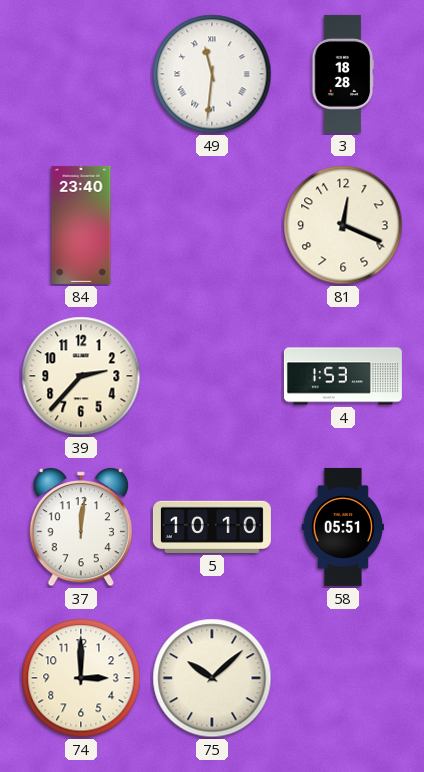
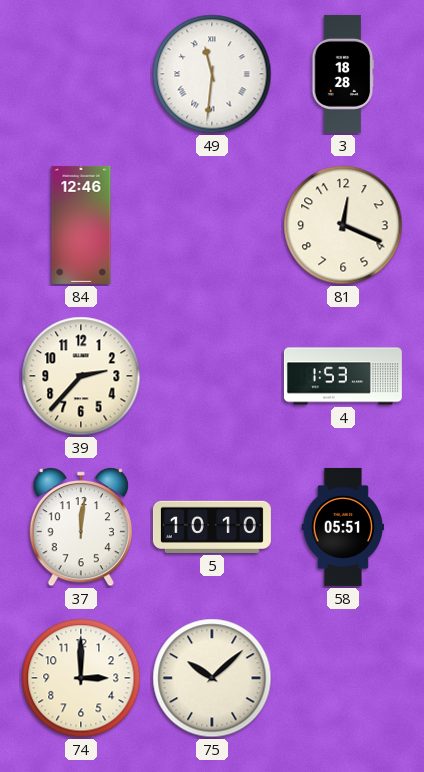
84: 23:40 -> 12:46 (81, 225)
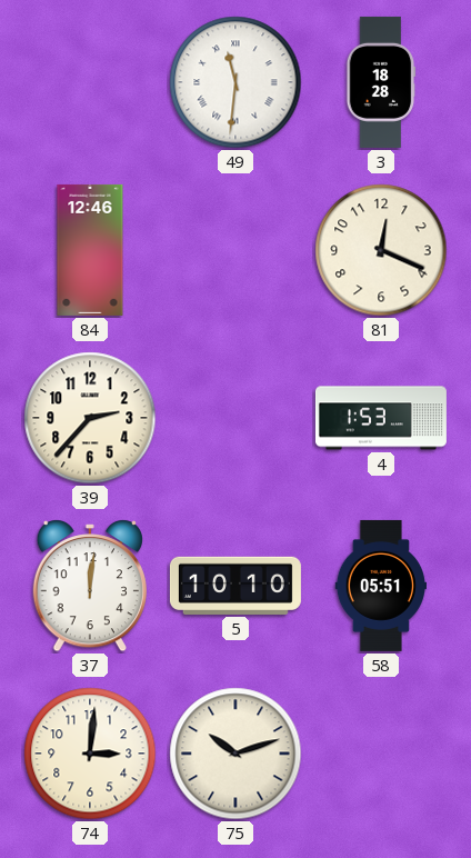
74: 3:00 -> 3:01 (90, 754)
75: 10:08 -> 10:12 (235, 754)
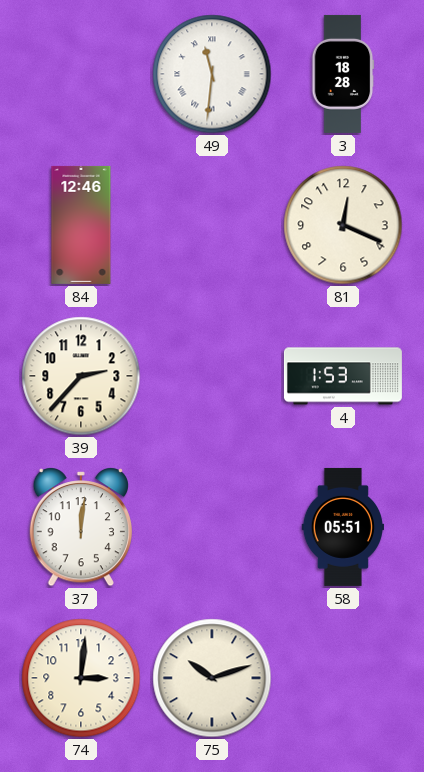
5: 10:10 -> none (235, 586)
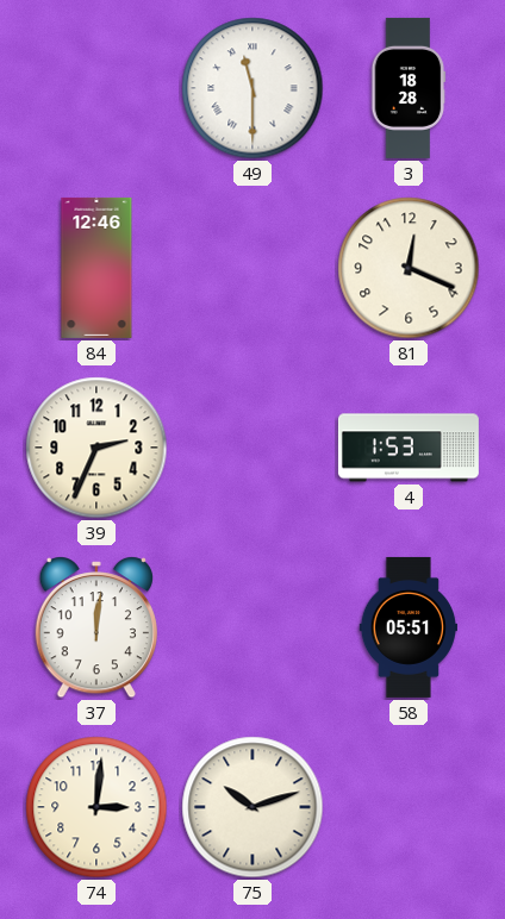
49: 11:31 -> 11:30 (253, 88)
39: 2:37 -> 2:34 (96, 448)
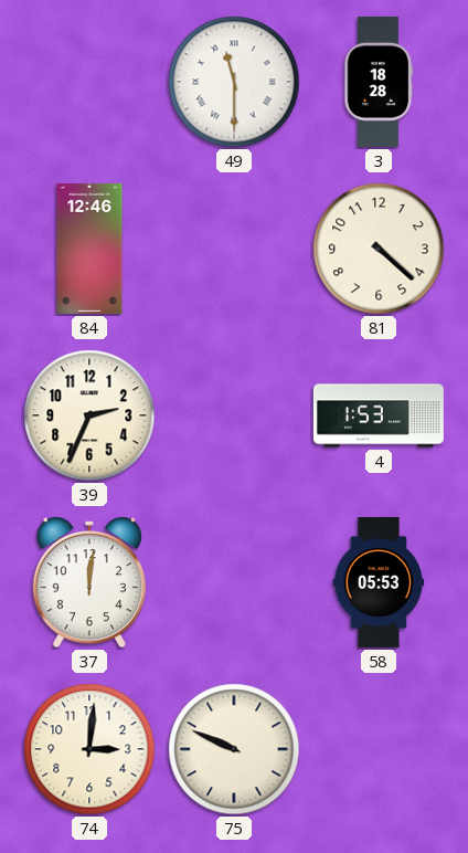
81: 12:19 -> 4:22 (379, 249)
58: 05:51 -> 05:53 (379, 582)
75: 10:12 -> 9:49 (234, 749)
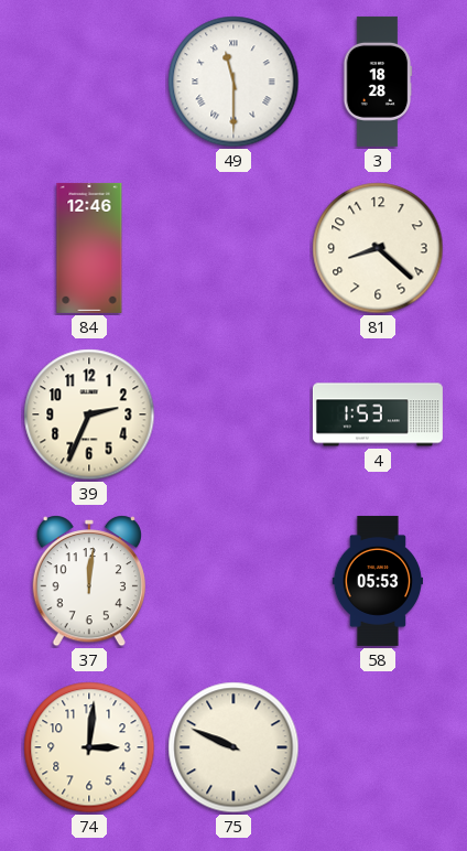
81: 4:22 -> 8:22 (378, 248)
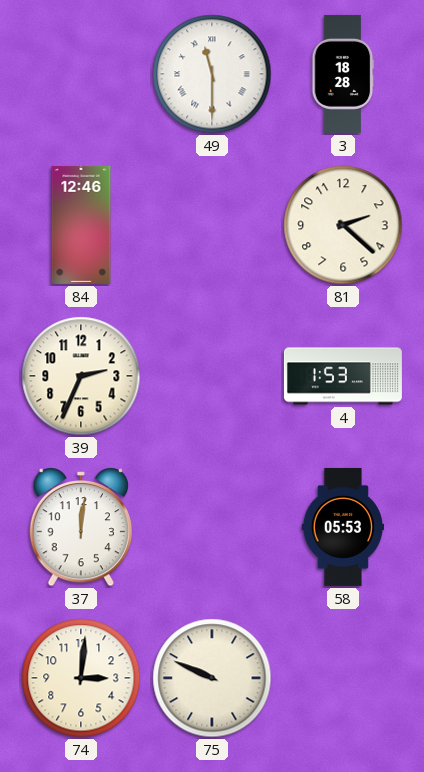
81: 8:22 -> 2:22 (343, 225)
